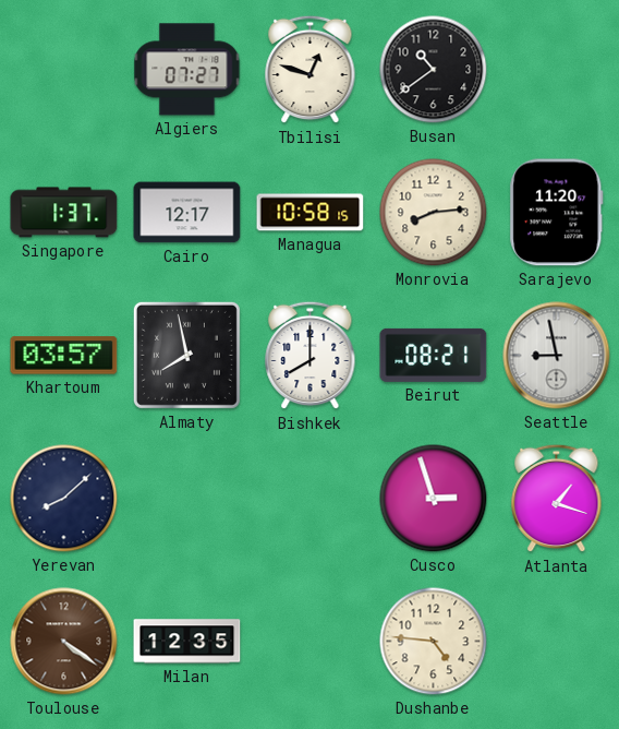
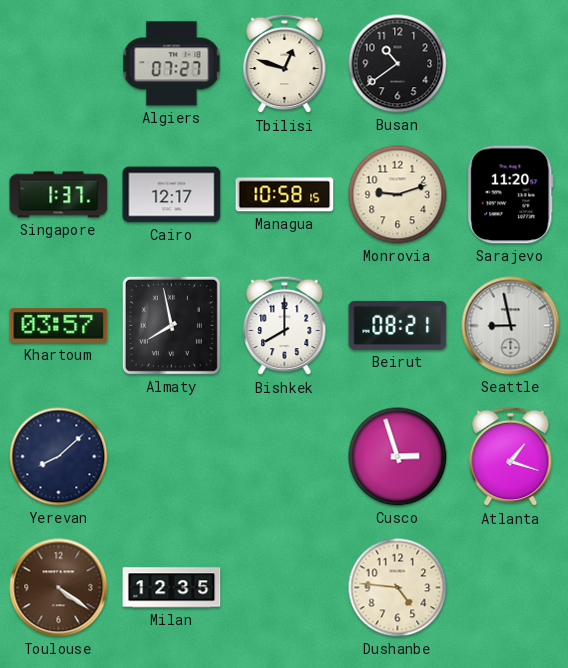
Monrovia: 8:14 -> 9:12 (398, 195)
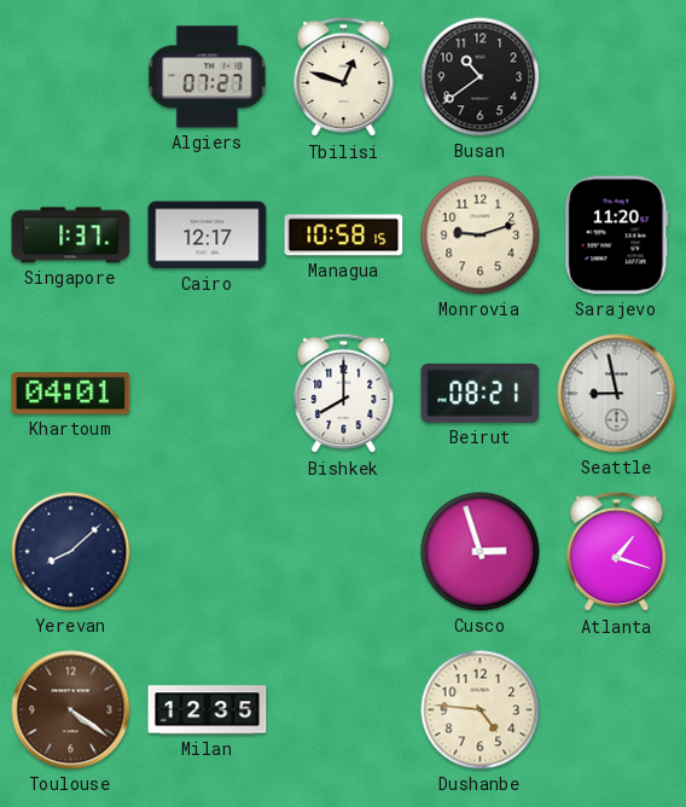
Khartoum: 03:57 -> 04:01 (71, 394)
Almaty: 7:58 -> none (171, 325)
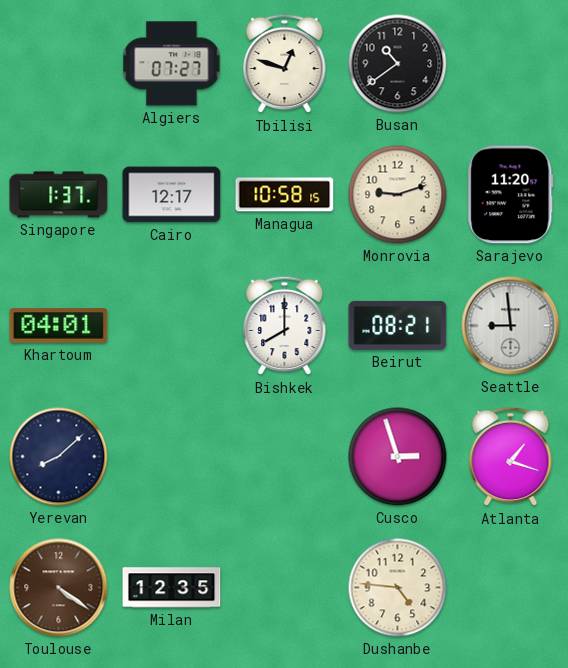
Seattle: 8:58 -> 8:59 (511, 326)
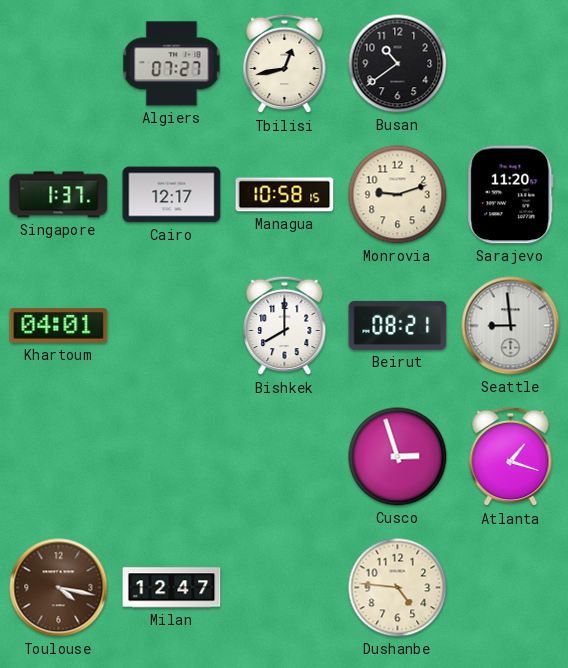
Tbilisi: 12:48 -> 12:43 (285, 64)
Yerevan: 8:08 -> none (59, 457)
Toulouse: 4:21 -> 4:17 (59, 588)
Milan: 12:35 -> 12:47 (172, 588)
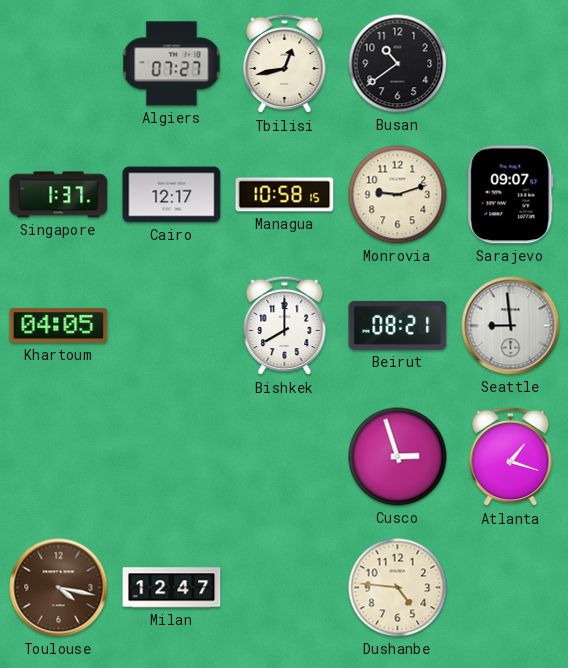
Sarajevo: 11:20 -> 09:07 (511, 195)
Khartoum: 04:01 -> 04:05 (59, 326)
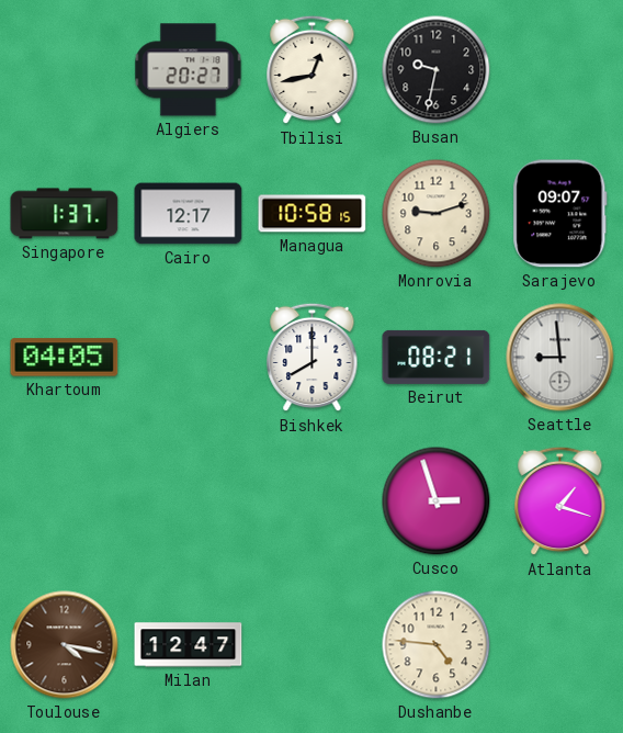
Algiers: 07:27 -> 20:27 (189, 70)
Busan: 10:39 -> 9:32 (437, 70)
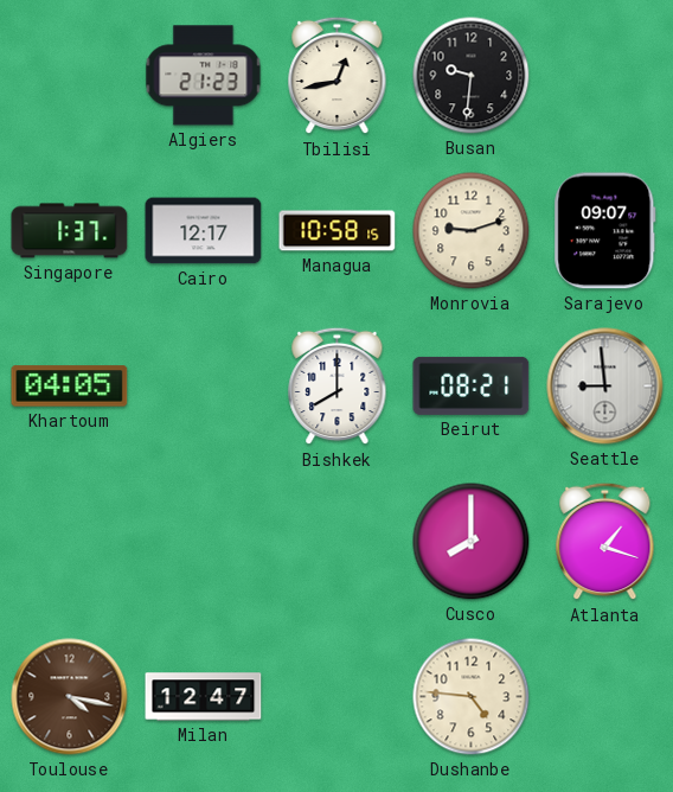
Algiers: 20:27 -> 21:23 (204, 76)
Busan: 9:32 -> 9:31 (472, 76)
Cusco: 2:57 -> 8:00 (472, 542)
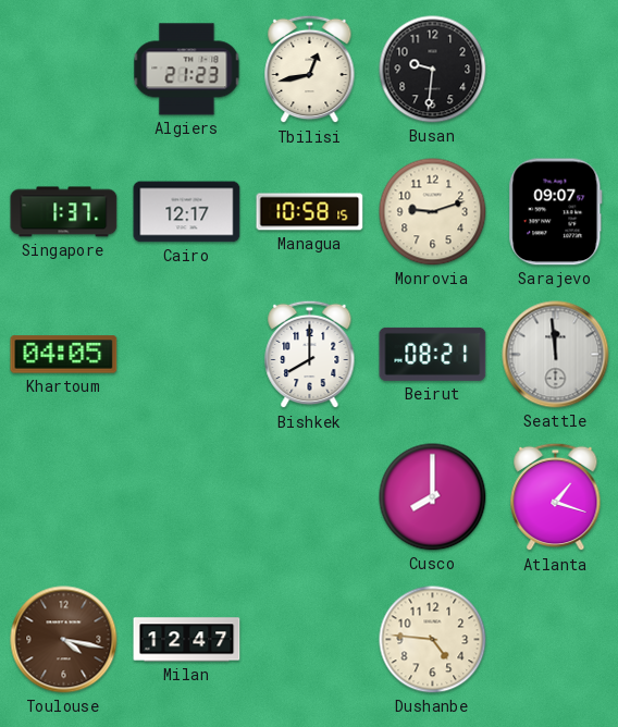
Seattle: 8:59 -> 11:59 (556, 355)
